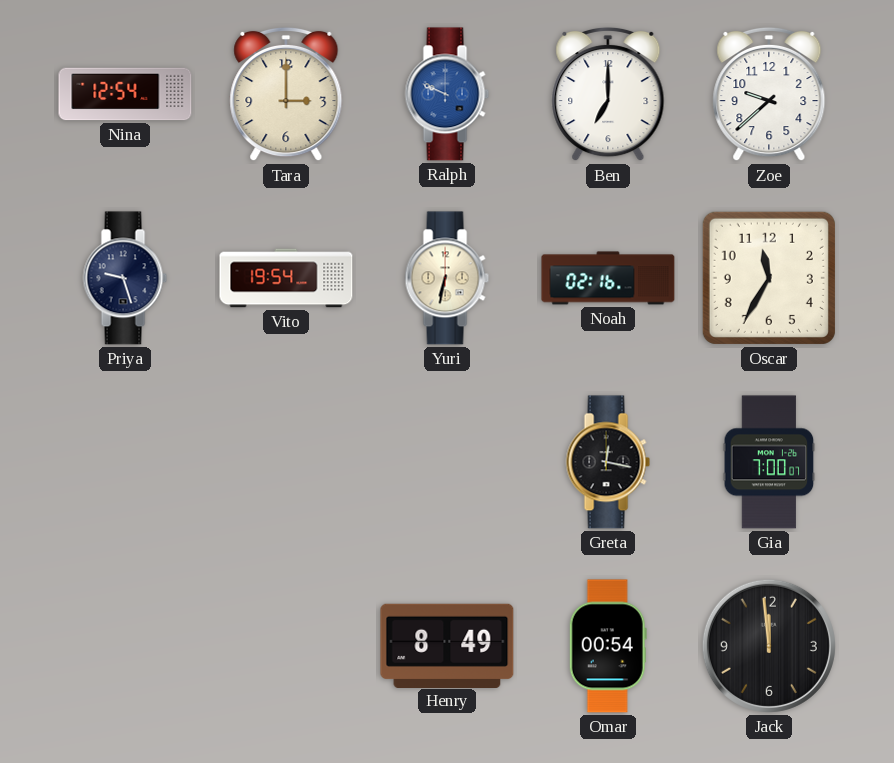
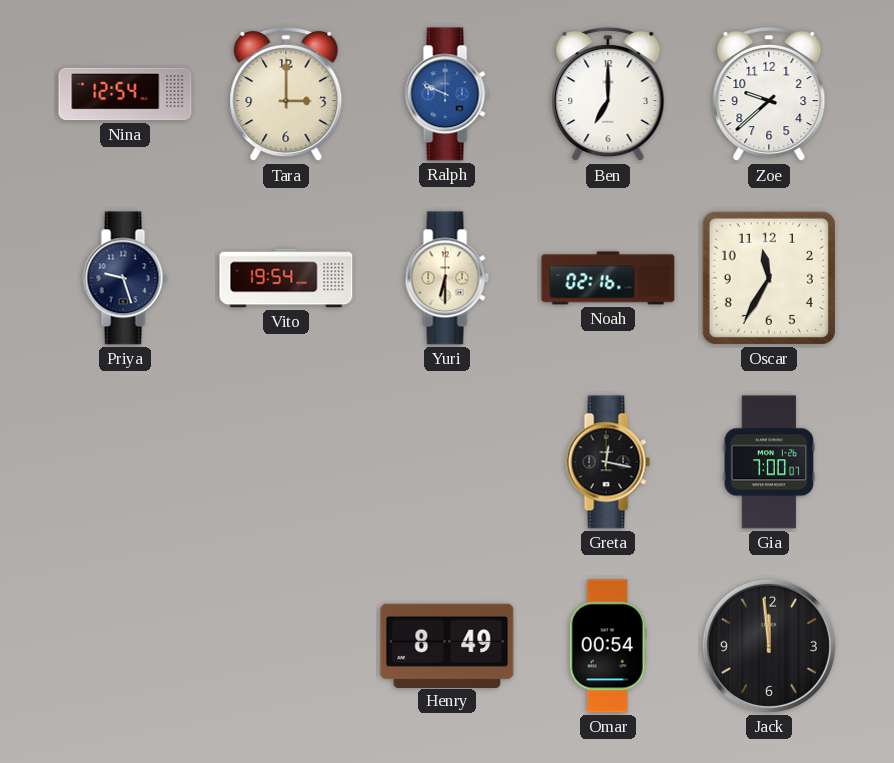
Yuri: 6:32 -> 6:30 (447, 278)
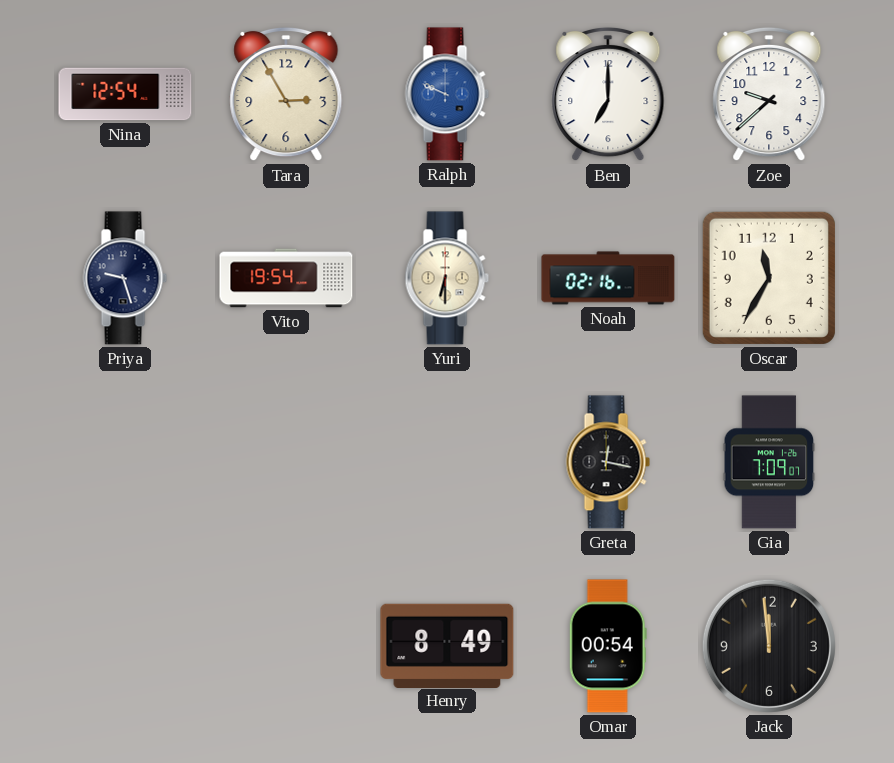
Tara: 3:00 -> 2:55 (286, 94)
Gia: 7:00 -> 7:09 (769, 462)
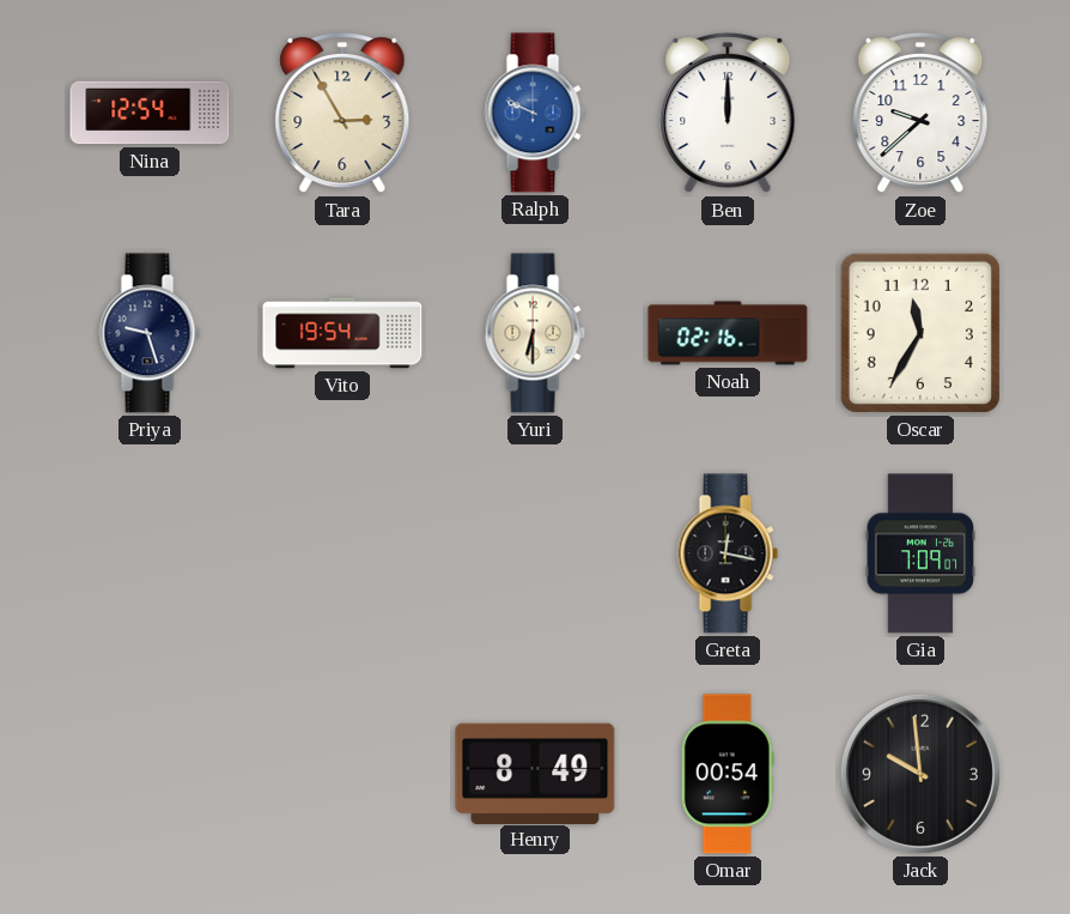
Ben: 7:00 -> 12:00 (728, 113)
Jack: 11:59 -> 9:59 (920, 774)
